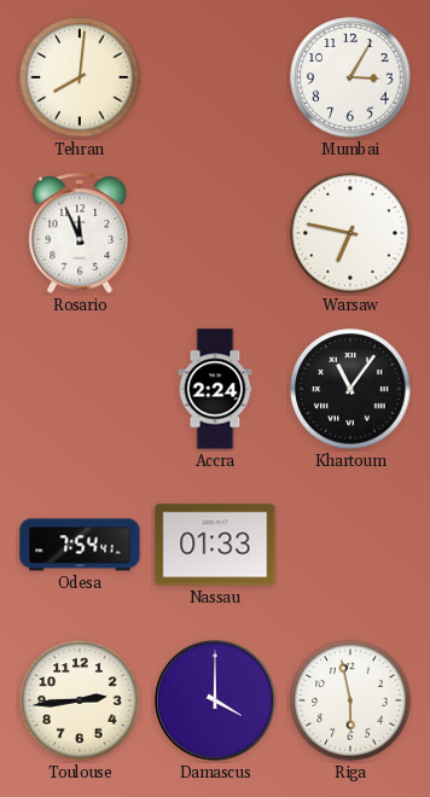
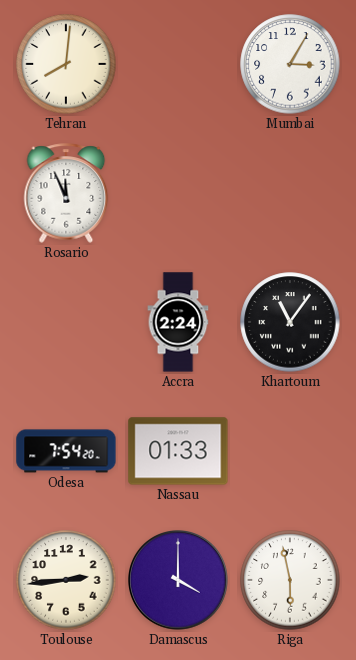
Warsaw: 6:47 -> none (350, 233)
Odesa: 7:54:41 -> 7:54:20 (66, 451)
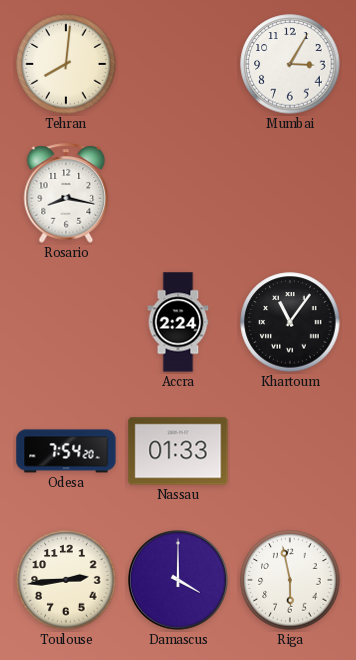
Rosario: 11:56 -> 8:17 (66, 193)
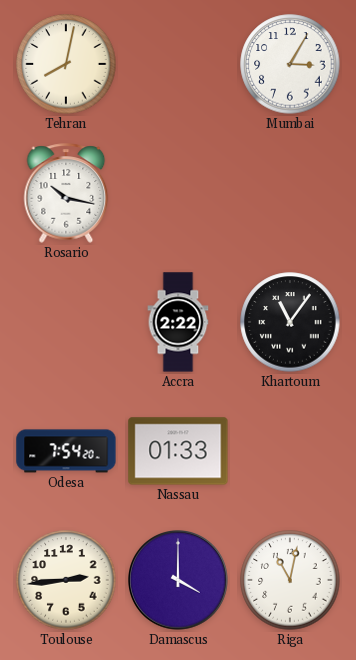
Tehran: 8:01 -> 8:02 (66, 64)
Rosario: 8:17 -> 10:17 (66, 193)
Accra: 2:24 -> 2:22 (178, 322)
Riga: 5:58 -> 11:02 (290, 580)
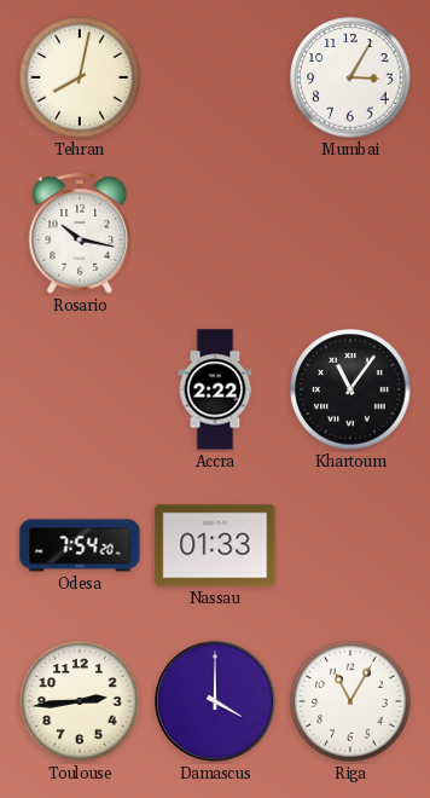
Riga: 11:02 -> 11:05 (350, 701)
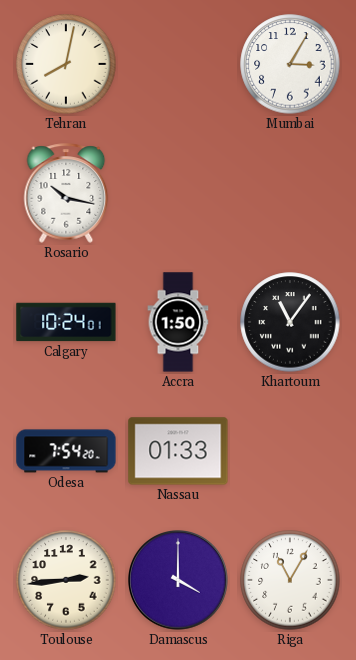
Calgary: none -> 10:24 (66, 322)
Accra: 2:22 -> 1:50 (178, 322)
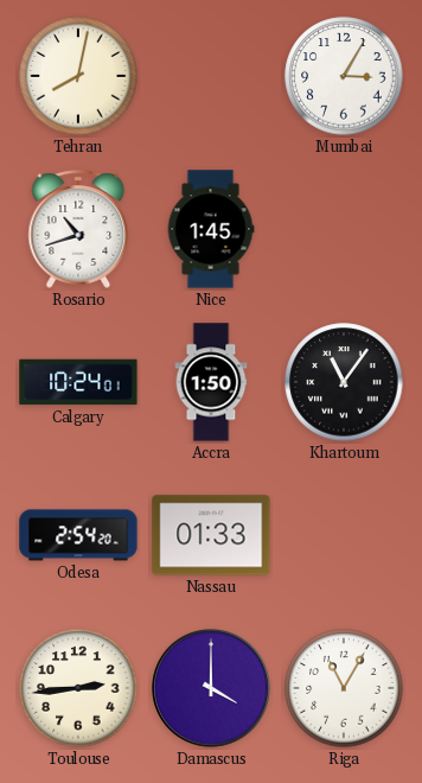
Rosario: 10:17 -> 10:42 (78, 229)
Nice: none -> 1:45 (211, 229)
Odesa: 7:54 -> 2:54 (78, 535)
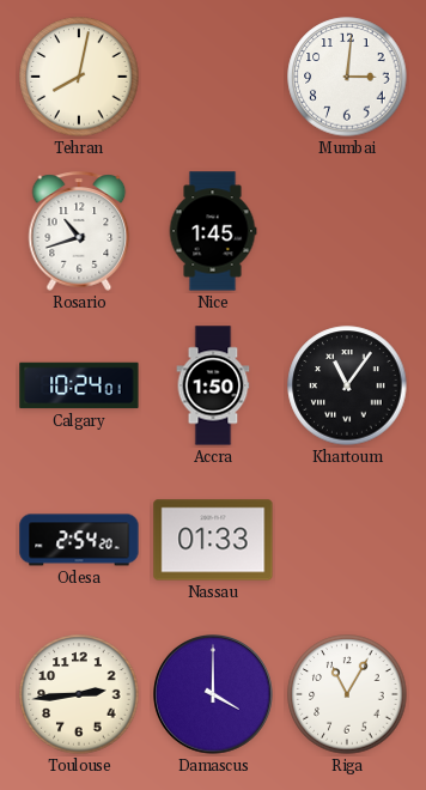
Mumbai: 3:05 -> 3:01 (347, 77)
